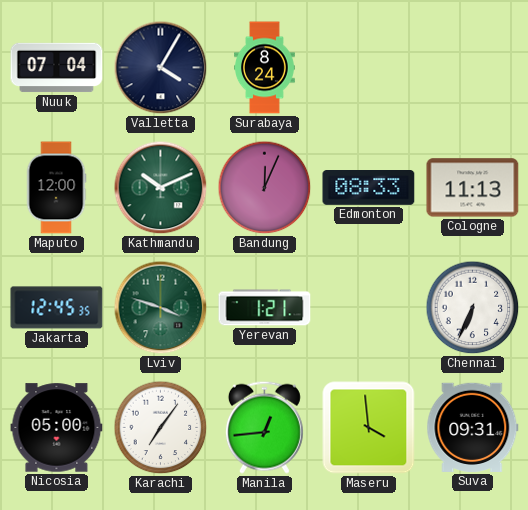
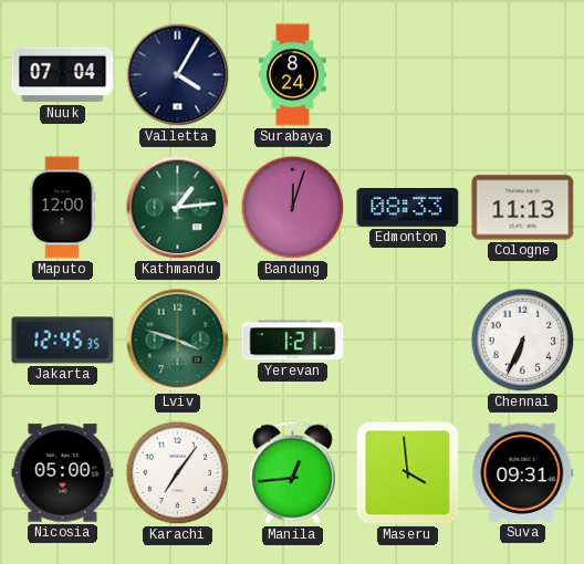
Kathmandu: 10:11 -> 1:14 (178, 208)
Bandung: 12:04 -> 12:03 (293, 208)
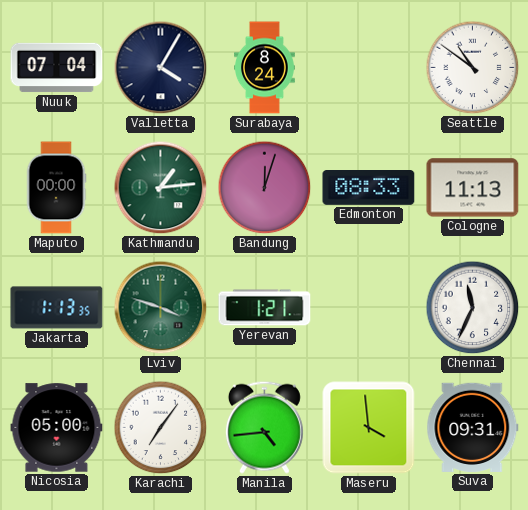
Seattle: none -> 10:51 (473, 68)
Maputo: 12:00 -> 00:00 (56, 188)
Jakarta: 12:45 -> 1:13 (57, 308)
Chennai: 6:34 -> 11:34 (473, 308)
Manila: 12:44 -> 4:44 (264, 427)
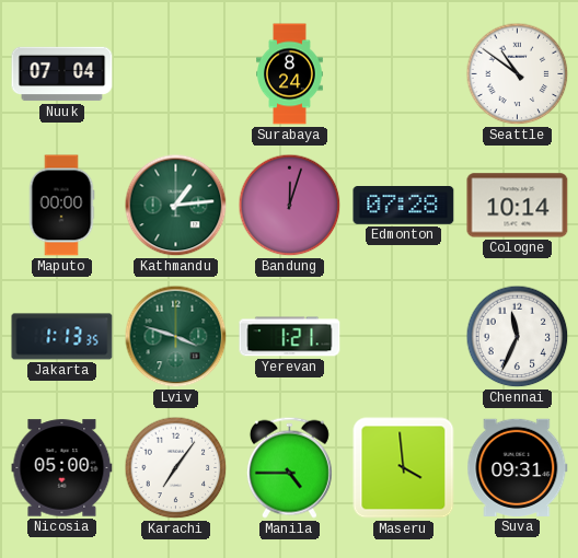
Valletta: 4:05 -> none (161, 68)
Edmonton: 08:33 -> 07:28 (404, 206)
Cologne: 11:13 -> 10:14 (518, 206)
Manila: 4:44 -> 4:45 (289, 467)
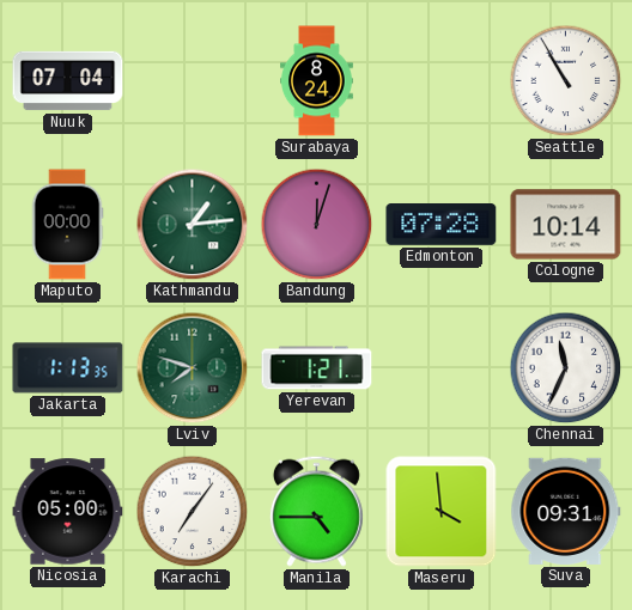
Seattle: 10:51 -> 10:55 (566, 81)
Lviv: 3:48 -> 7:48 (193, 368)
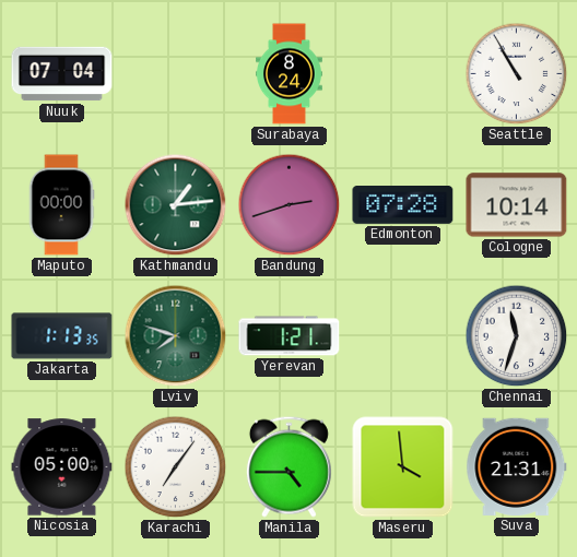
Bandung: 12:03 -> 2:42 (290, 205)
Chennai: 11:34 -> 11:33 (517, 336)
Suva: 09:31 -> 21:31 (517, 466)
